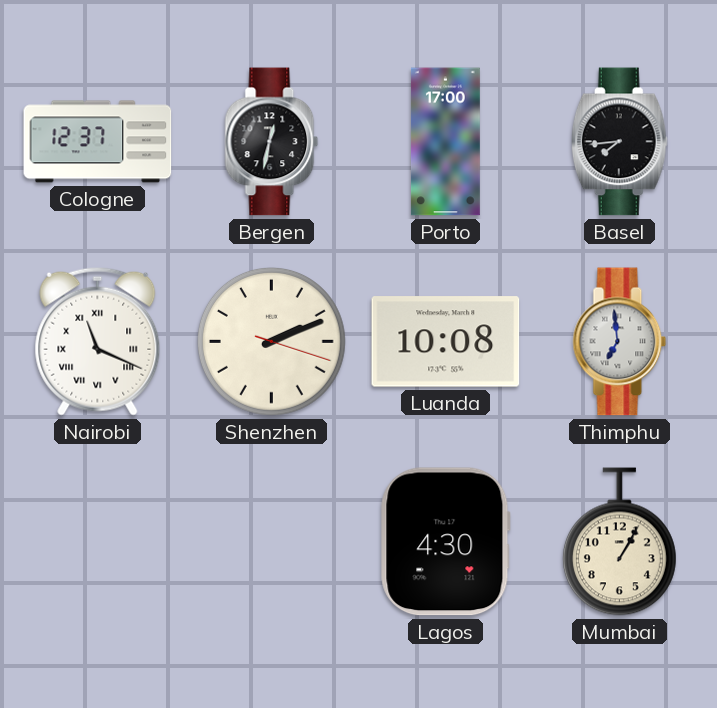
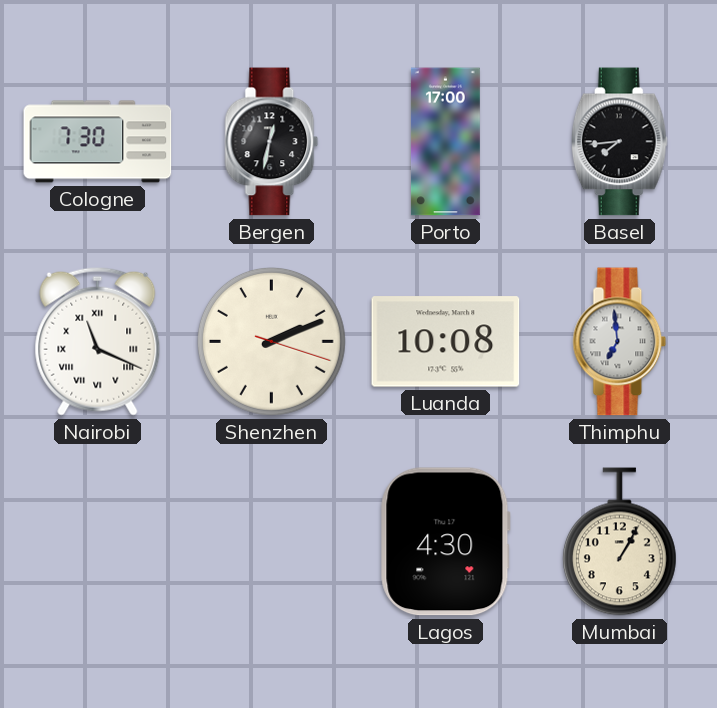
Cologne: 12:37 -> 7:30 (98, 142)
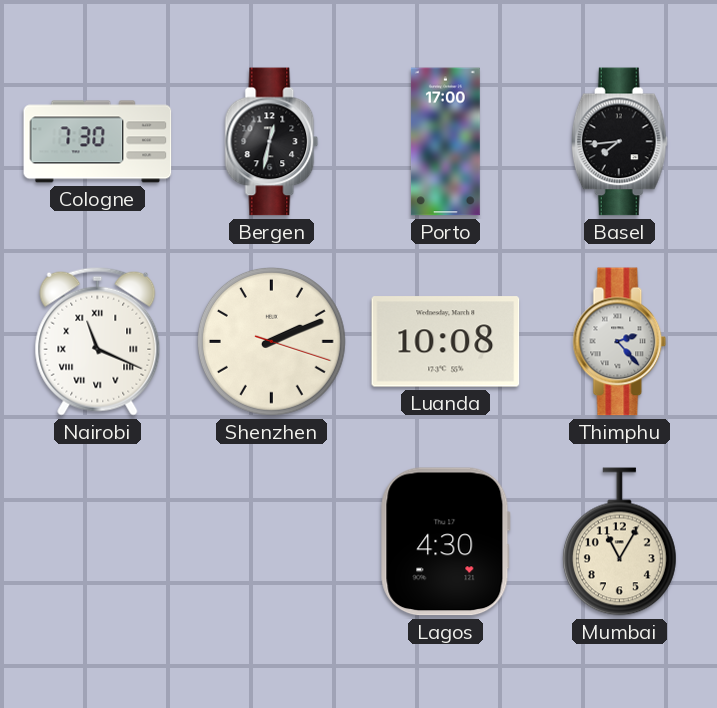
Thimphu: 6:59 -> 2:23 (620, 342)
Mumbai: 1:05 -> 11:05 (619, 542)
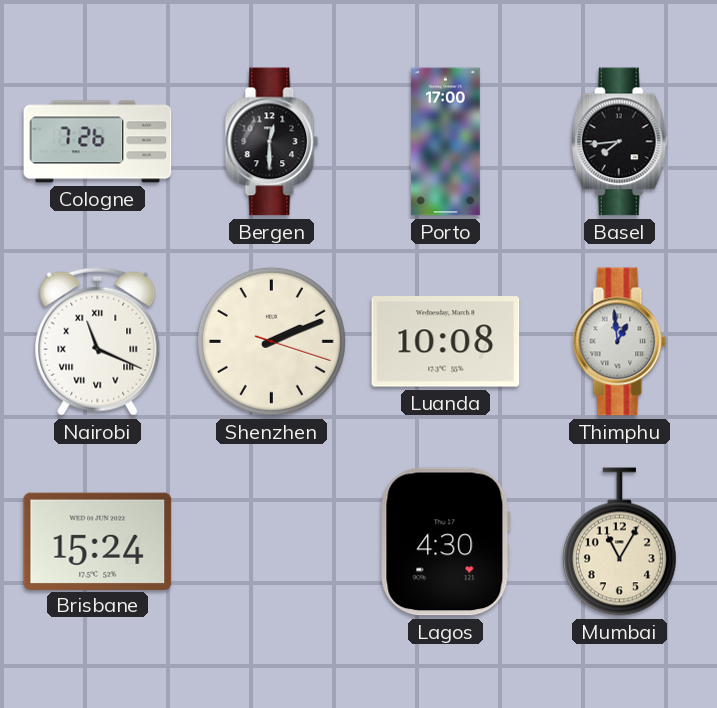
Cologne: 7:30 -> 7:26 (98, 142)
Bergen: 12:32 -> 12:30 (272, 142)
Thimphu: 2:23 -> 12:59 (620, 342)
Brisbane: none -> 15:24 (98, 541)
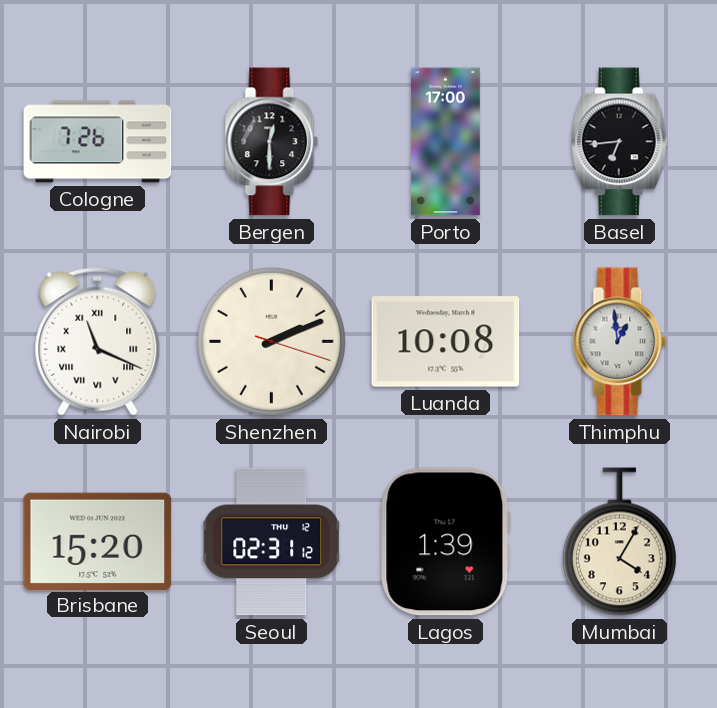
Basel: 7:44 -> 6:44 (619, 142)
Brisbane: 15:24 -> 15:20 (98, 541)
Seoul: none -> 02:31 (272, 542)
Lagos: 4:30 -> 1:39 (445, 542)
Mumbai: 11:05 -> 4:05 (619, 542)
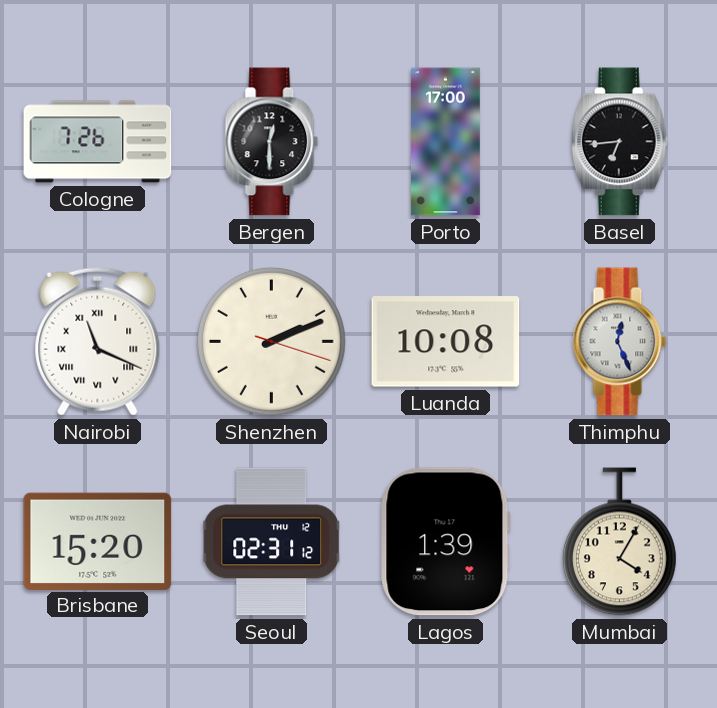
Thimphu: 12:59 -> 12:26 (620, 342)
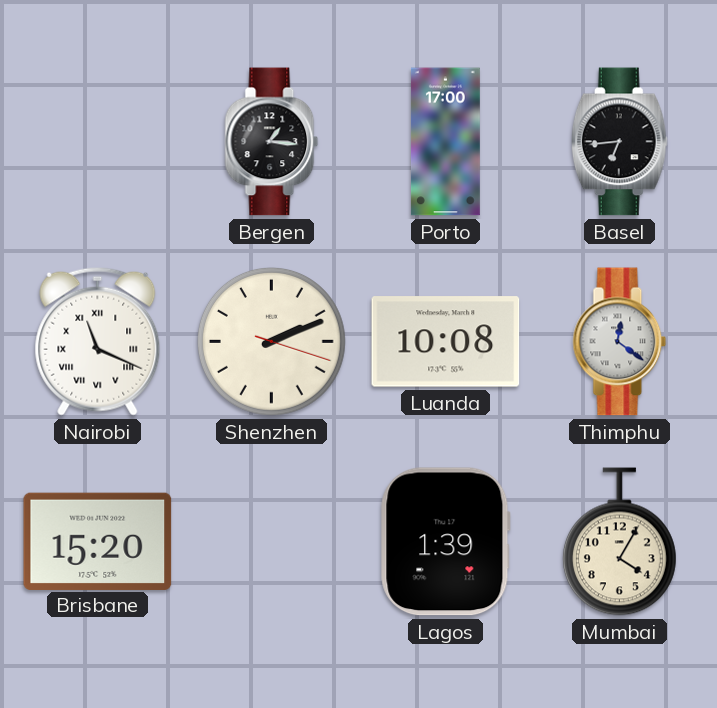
Cologne: 7:26 -> none (98, 142)
Bergen: 12:30 -> 1:16 (272, 142)
Thimphu: 12:26 -> 12:21 (620, 342)
Seoul: 02:31 -> none (272, 542)
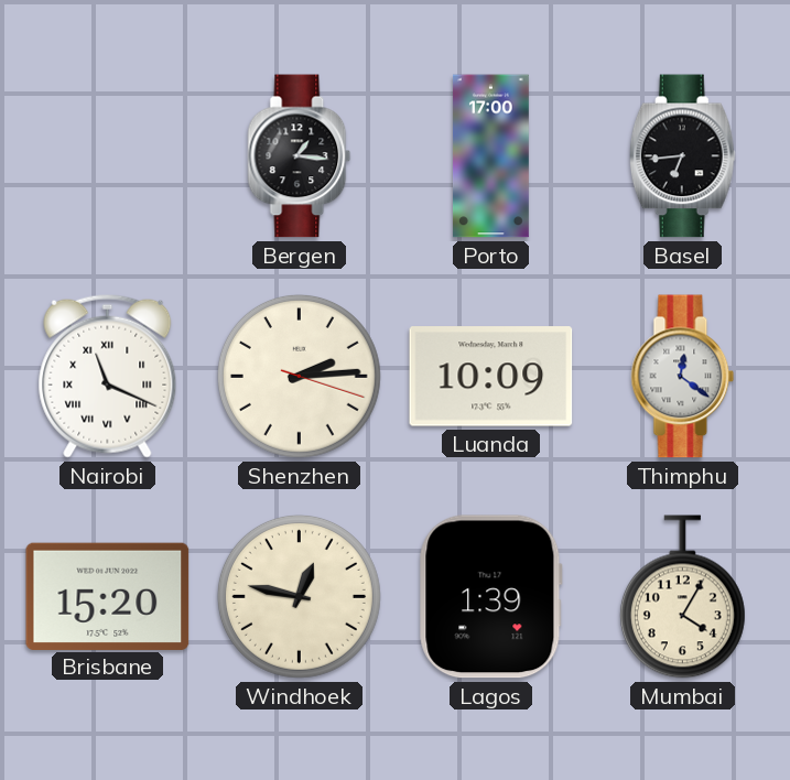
Shenzhen: 2:11 -> 2:14 (299, 376)
Luanda: 10:08 -> 10:09 (491, 377)
Windhoek: none -> 12:47 (299, 596)
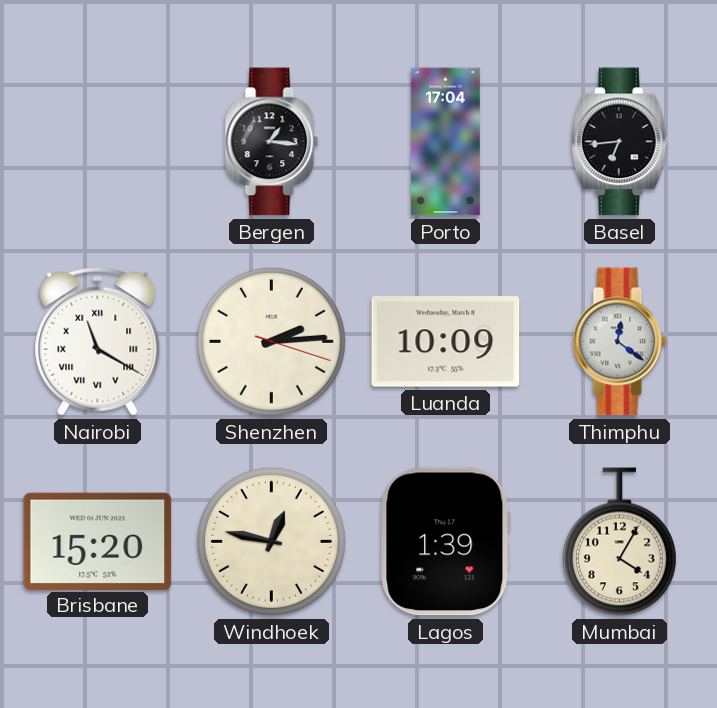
Porto: 17:00 -> 17:04 (445, 142)
Nairobi: 11:19 -> 11:20 (98, 341)
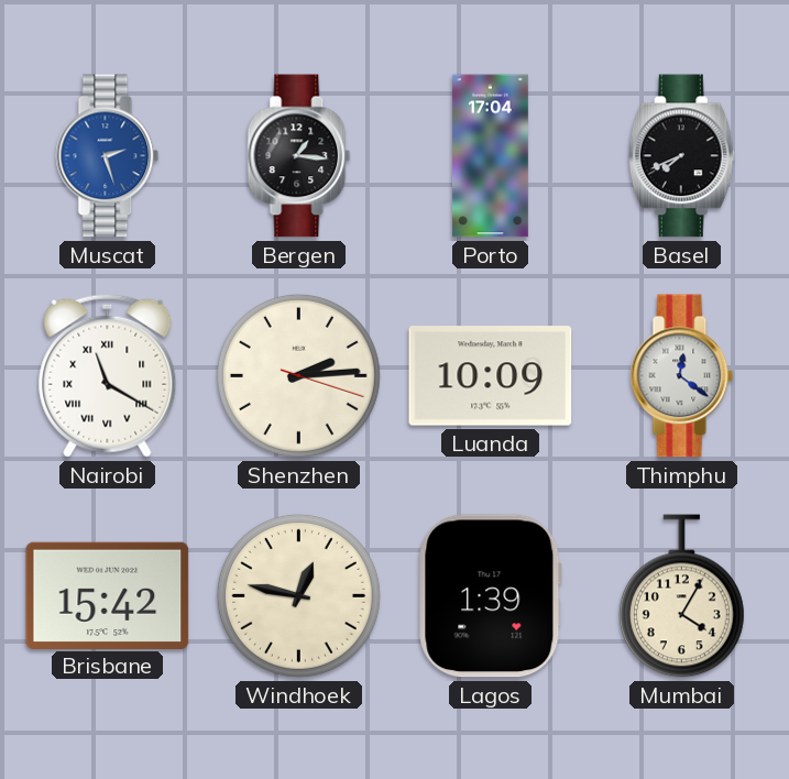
Muscat: none -> 2:27 (108, 156)
Basel: 6:44 -> 7:41 (681, 156)
Brisbane: 15:20 -> 15:42 (108, 595)
